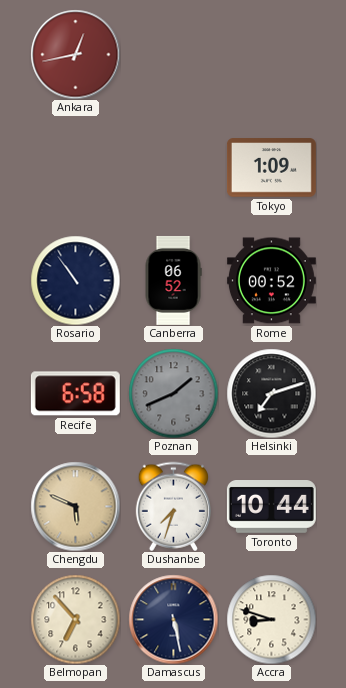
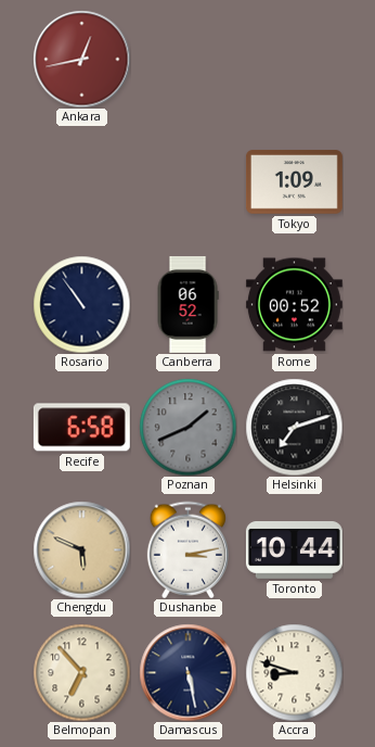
Dushanbe: 7:33 -> 3:13 (187, 549)
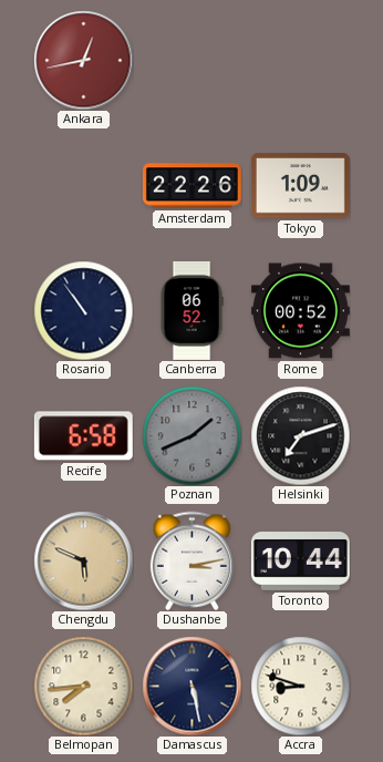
Amsterdam: none -> 22:26 (191, 186)
Belmopan: 6:53 -> 7:44 (83, 686)
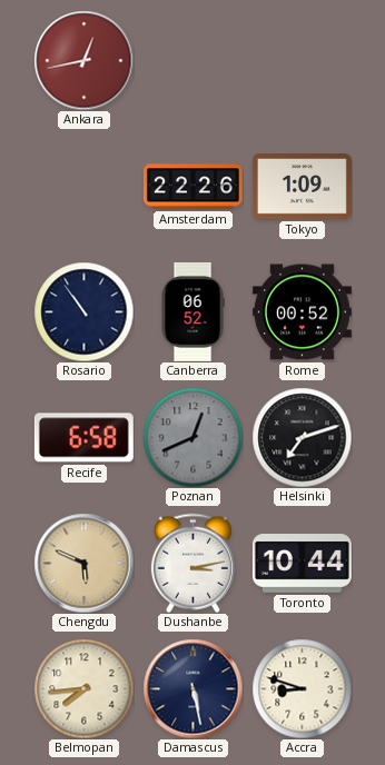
Poznan: 1:41 -> 12:41 (192, 437)
